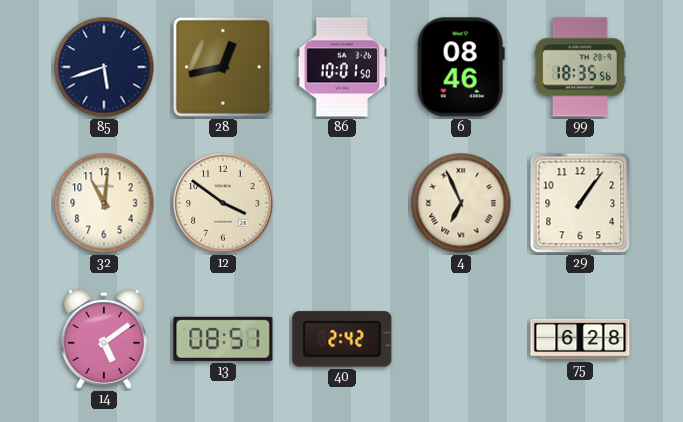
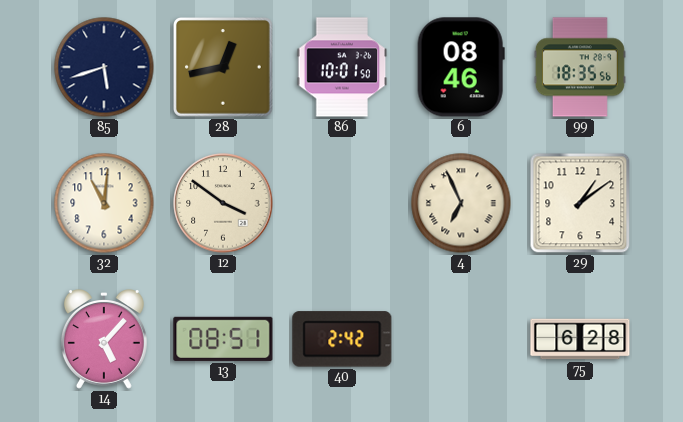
29: 1:06 -> 1:09 (580, 203)
14: 5:09 -> 5:07 (104, 339)
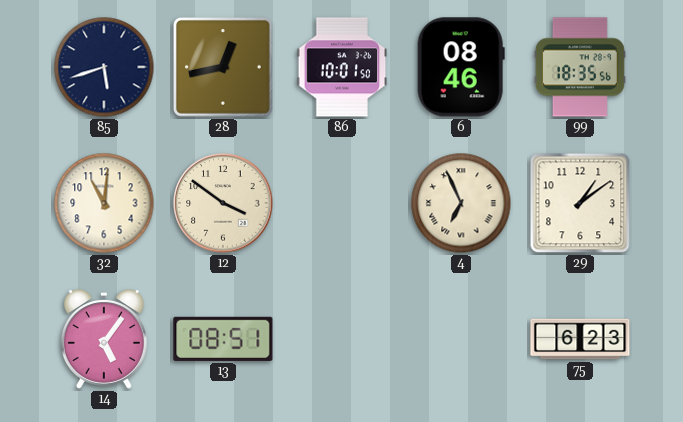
14: 5:07 -> 5:06 (104, 339)
40: 2:42 -> none (342, 339)
75: 6:28 -> 6:23 (580, 339)
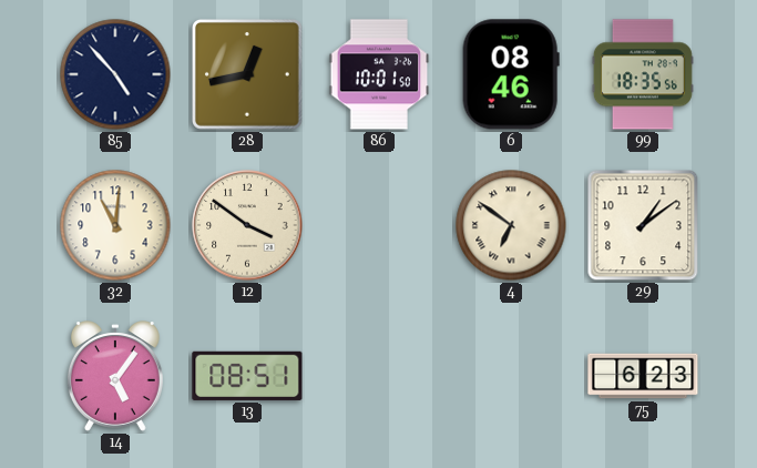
85: 5:42 -> 4:53 (115, 74)
4: 6:56 -> 6:51 (511, 225)
